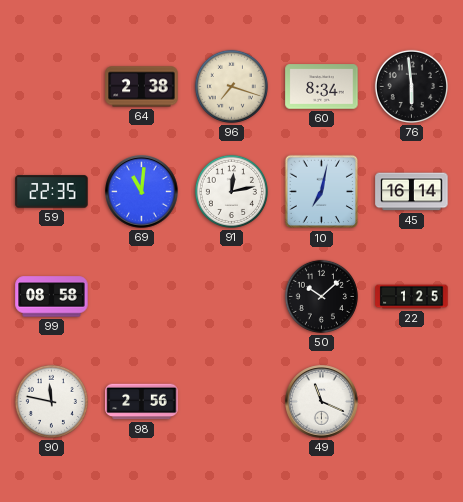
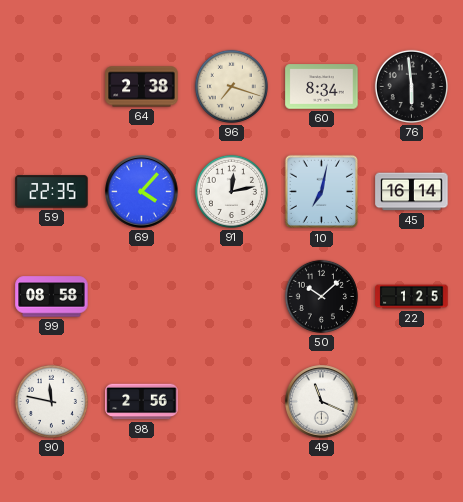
69: 11:01 -> 4:07 (142, 192)
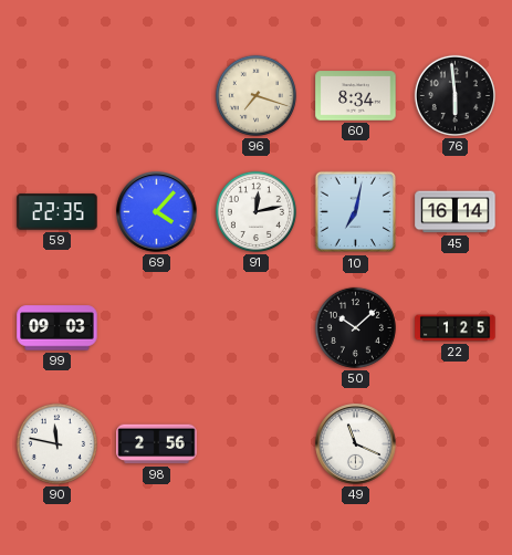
64: 2:38 -> none (142, 87)
99: 08:58 -> 09:03 (58, 328)
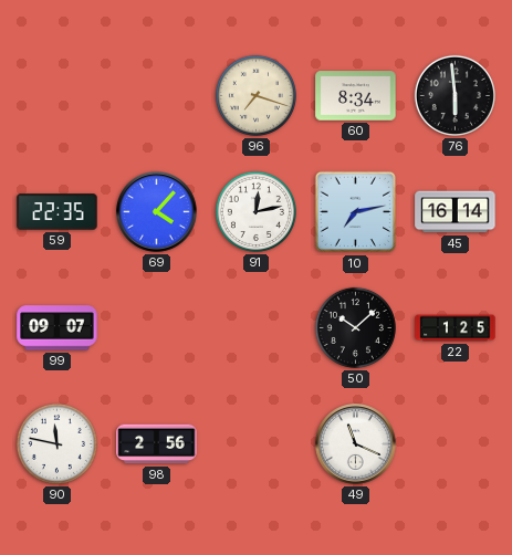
10: 7:02 -> 7:13 (356, 212)
99: 09:03 -> 09:07 (58, 328)
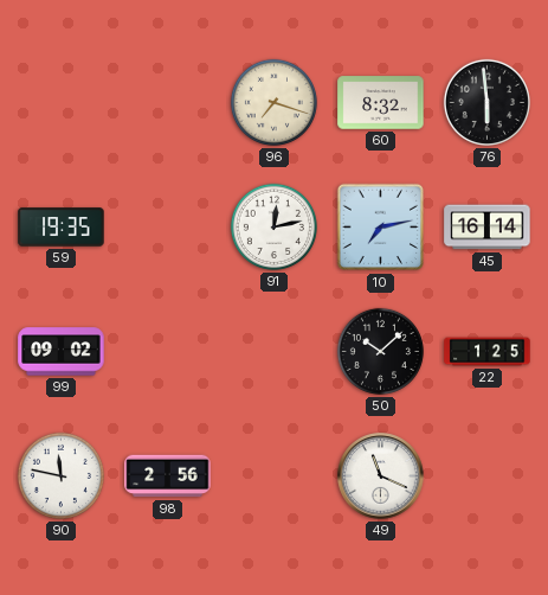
60: 8:34 -> 8:32 (381, 103)
59: 22:35 -> 19:35 (62, 228)
69: 4:07 -> none (157, 212)
99: 09:07 -> 09:02 (62, 352)
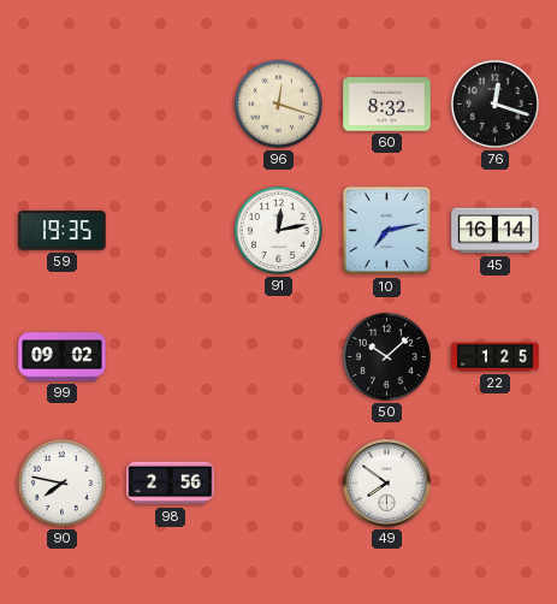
96: 7:18 -> 12:18 (278, 103)
76: 5:59 -> 12:18 (494, 103)
90: 11:47 -> 7:47 (61, 482)
49: 11:19 -> 7:51 (387, 484)
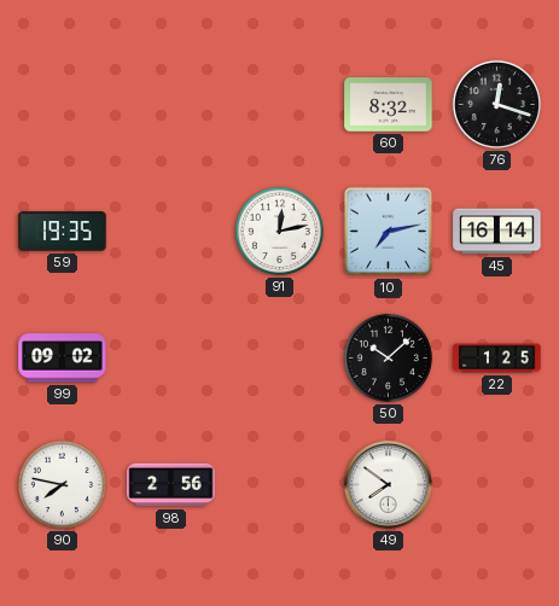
96: 12:18 -> none (278, 103)
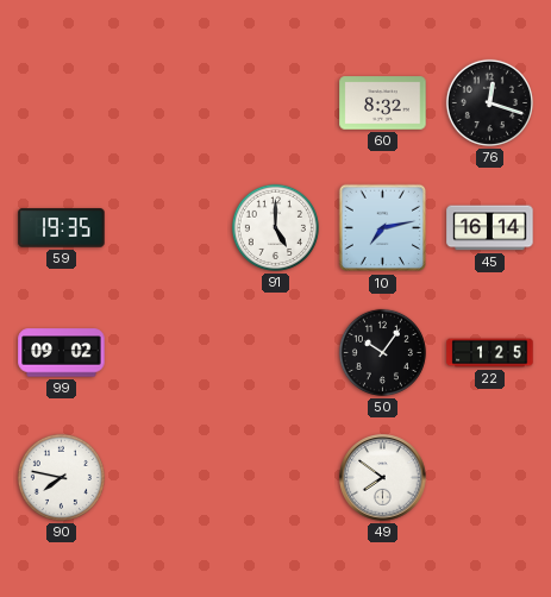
91: 12:13 -> 5:00 (275, 227)
50: 10:08 -> 10:06 (382, 352)
98: 2:56 -> none (171, 485)
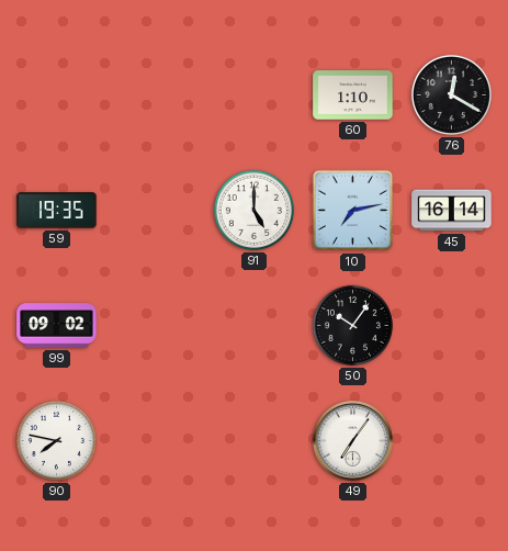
60: 8:32 -> 1:10 (353, 95)
76: 12:18 -> 12:20 (451, 94)
22: 1:25 -> none (490, 353)
49: 7:51 -> 7:06 (353, 441)
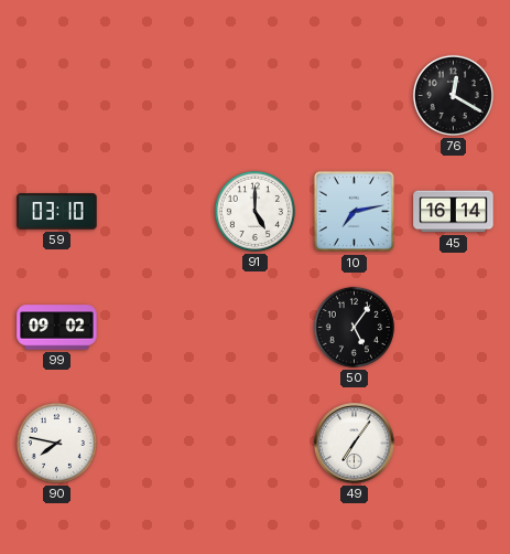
60: 1:10 -> none (353, 95)
59: 19:35 -> 03:10 (57, 212)
50: 10:06 -> 5:06 (354, 327)
